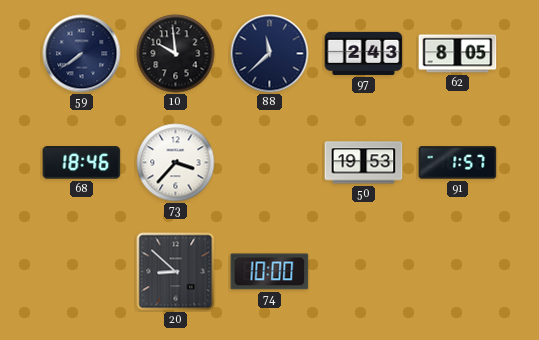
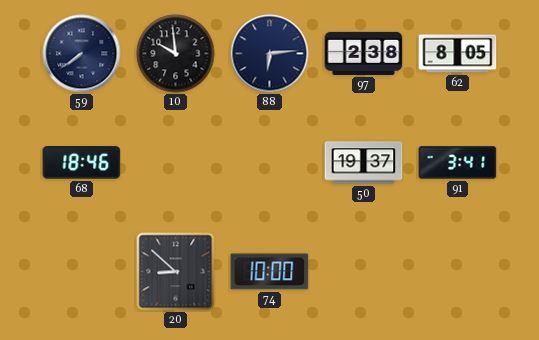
88: 11:38 -> 6:14 (270, 54)
97: 2:43 -> 2:38 (364, 53)
73: 3:37 -> none (176, 163)
50: 19:53 -> 19:37 (364, 163)
91: 1:57 -> 3:41 (458, 163)
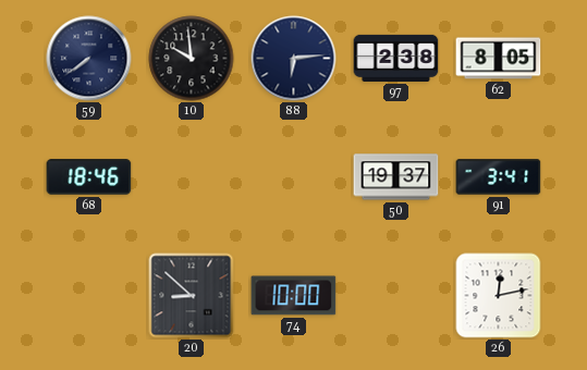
26: none -> 12:13 (499, 296)
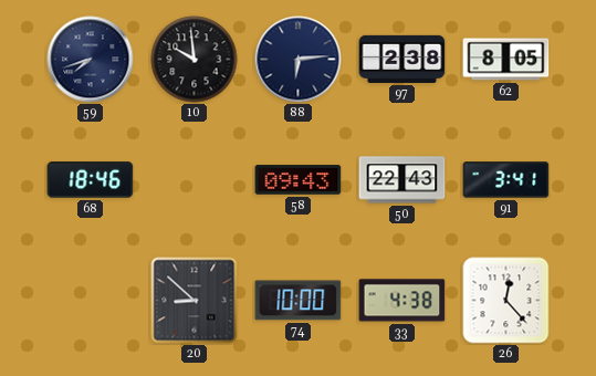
59: 7:39 -> 7:42 (91, 60)
58: none -> 09:43 (299, 180)
50: 19:37 -> 22:43 (402, 180)
33: none -> 4:38 (402, 301)
26: 12:13 -> 12:23 (506, 301)
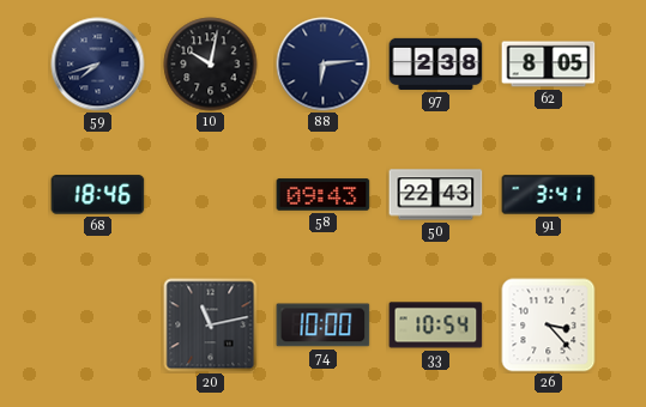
10: 9:59 -> 10:02 (211, 65)
20: 8:52 -> 11:13 (211, 326)
33: 4:38 -> 10:54 (436, 326)
26: 12:23 -> 3:23 (549, 326)
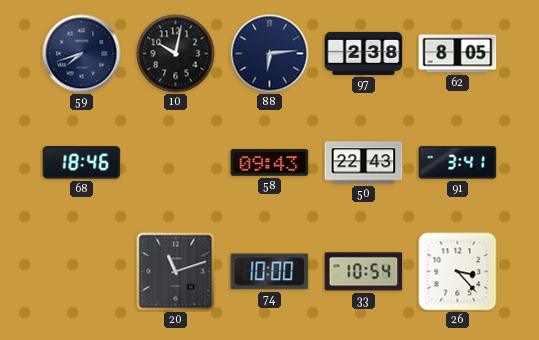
20: 11:13 -> 11:12 (176, 272)
